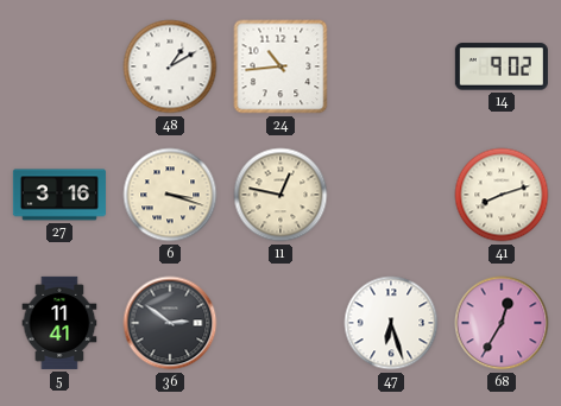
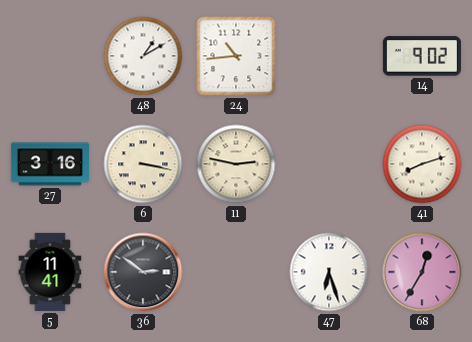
6: 3:18 -> 3:17 (143, 164)
11: 12:47 -> 2:47 (236, 164)
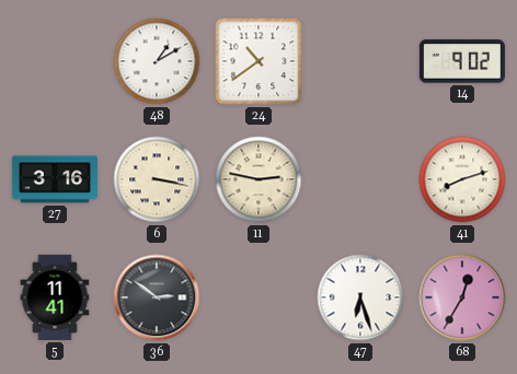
24: 10:44 -> 10:39 (258, 61)
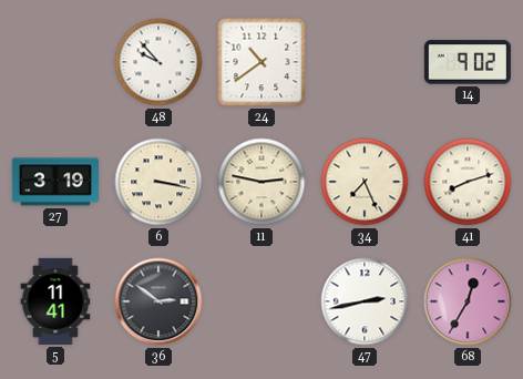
48: 1:10 -> 9:53 (158, 62)
27: 3:16 -> 3:19 (55, 182)
34: none -> 7:26 (365, 182)
47: 6:27 -> 2:43 (365, 301)
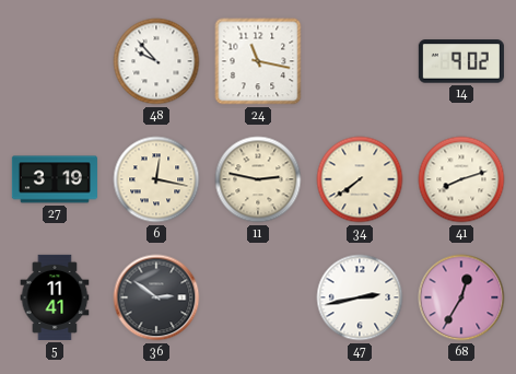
24: 10:39 -> 11:17 (258, 61)
6: 3:17 -> 12:17 (156, 179)
34: 7:26 -> 7:39 (360, 179)
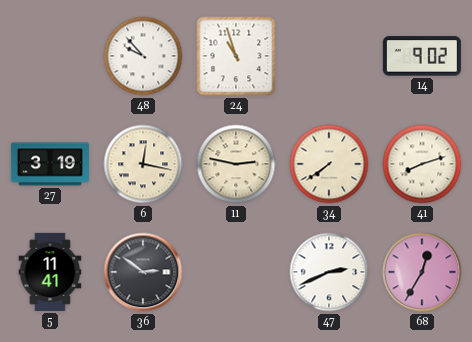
24: 11:17 -> 10:57 (236, 56)
47: 2:43 -> 2:41 (329, 272)
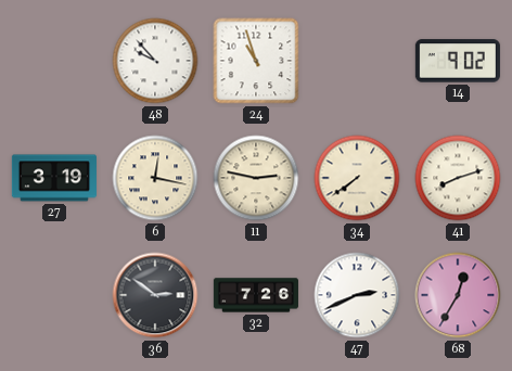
5: 11:41 -> none (50, 272)
32: none -> 7:26 (256, 295)
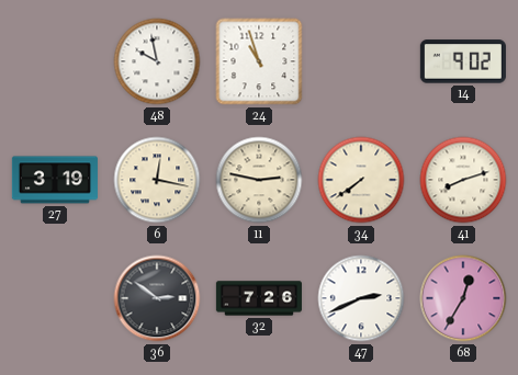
48: 9:53 -> 9:58 (157, 61)
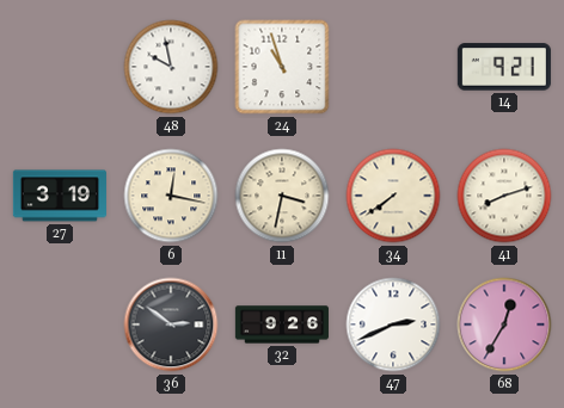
14: 9:02 -> 9:21 (504, 67)
11: 2:47 -> 3:32 (282, 196)
32: 7:26 -> 9:26 (282, 324)
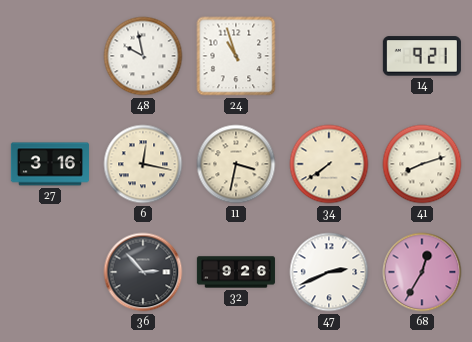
27: 3:19 -> 3:16 (50, 164)
36: 2:51 -> 2:53 (143, 272)
